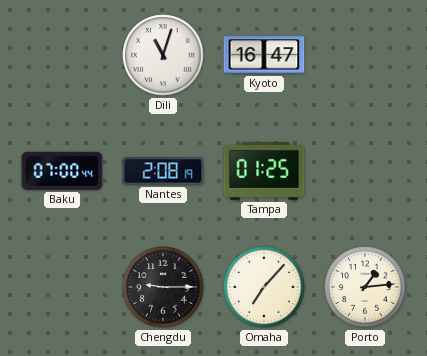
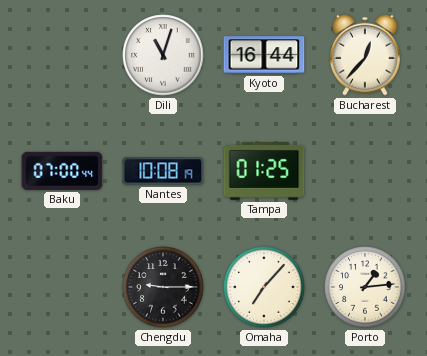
Kyoto: 16:47 -> 16:44 (264, 55)
Bucharest: none -> 12:37 (365, 55)
Nantes: 2:08 -> 10:08 (163, 171)
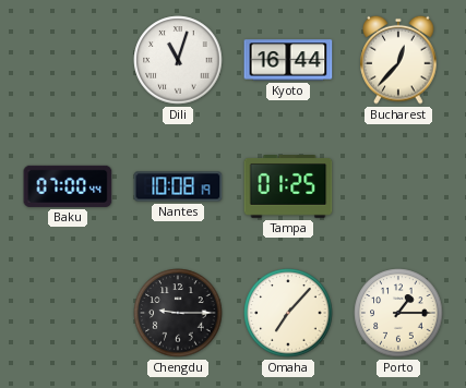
Porto: 1:14 -> 1:15 (398, 313)
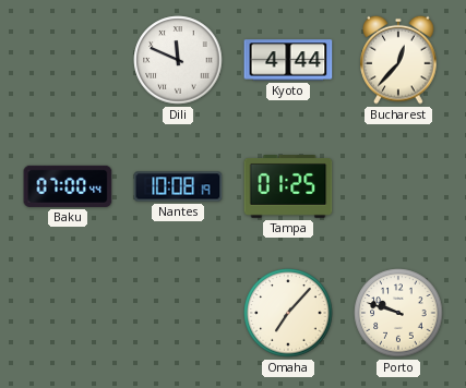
Dili: 11:03 -> 11:49 (178, 60)
Kyoto: 16:44 -> 4:44 (288, 60)
Chengdu: 9:15 -> none (178, 313)
Porto: 1:15 -> 9:48 (398, 313)
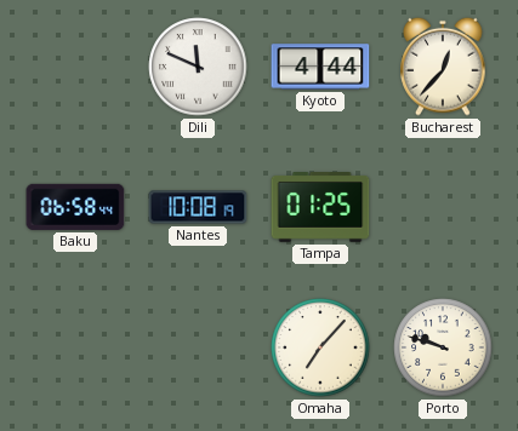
Baku: 07:00 -> 06:58 (75, 207)
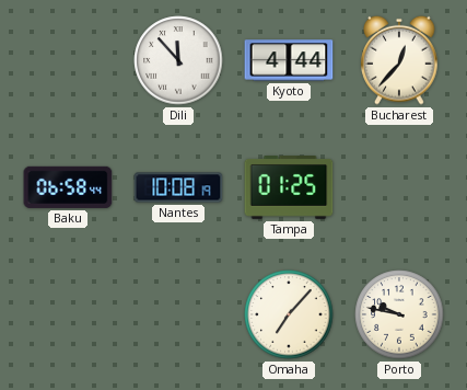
Dili: 11:49 -> 11:53 (178, 60)
Porto: 9:48 -> 9:47 (399, 314)
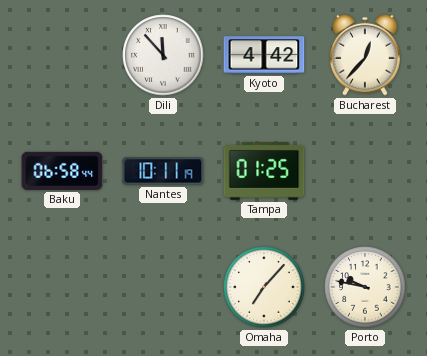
Kyoto: 4:44 -> 4:42 (264, 55)
Nantes: 10:08 -> 10:11 (163, 171)
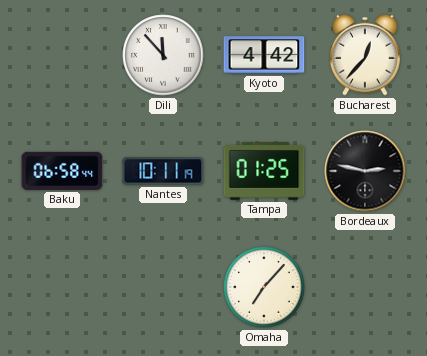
Bordeaux: none -> 2:47 (365, 171)
Porto: 9:47 -> none (365, 287)
